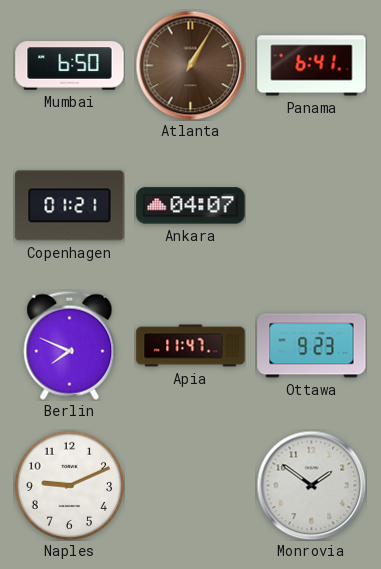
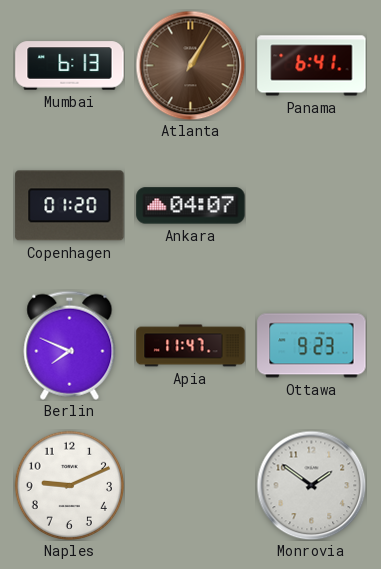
Mumbai: 6:50 -> 6:13 (70, 66)
Copenhagen: 01:21 -> 01:20 (70, 206)
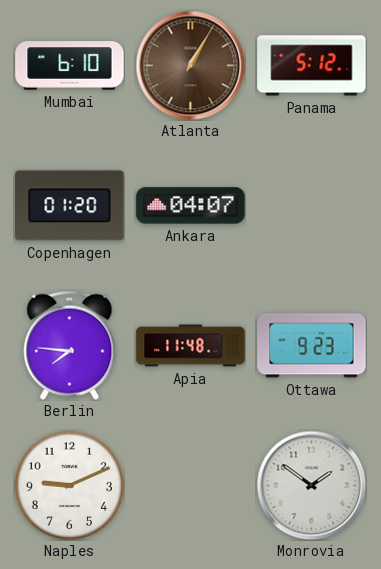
Mumbai: 6:13 -> 6:10 (70, 66)
Panama: 6:41 -> 5:12 (312, 66)
Berlin: 7:49 -> 7:46 (70, 345)
Apia: 11:47 -> 11:48 (191, 346)
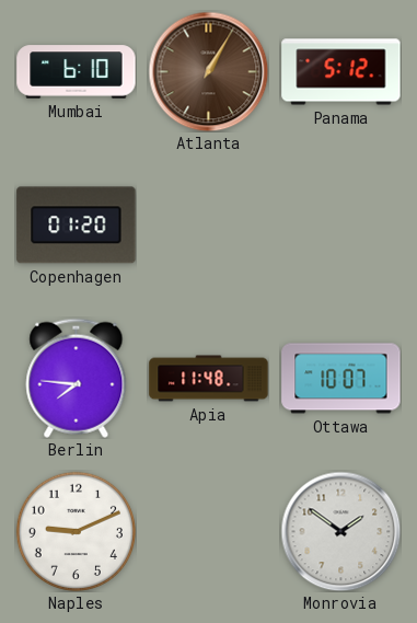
Ankara: 04:07 -> none (191, 206)
Ottawa: 9:23 -> 10:07 (341, 379)
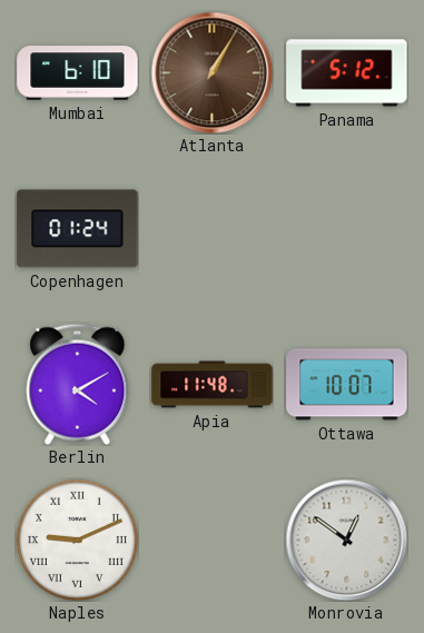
Copenhagen: 01:20 -> 01:24 (78, 229)
Berlin: 7:46 -> 4:10 (78, 384)
Naples numerals: Arabic -> Roman (77, 540)
Monrovia: 1:51 -> 12:51 (346, 540)
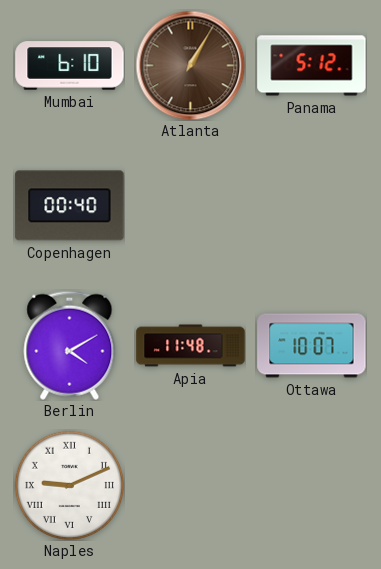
Copenhagen: 01:24 -> 00:40 (70, 206)
Monrovia: 12:51 -> none (346, 540)
